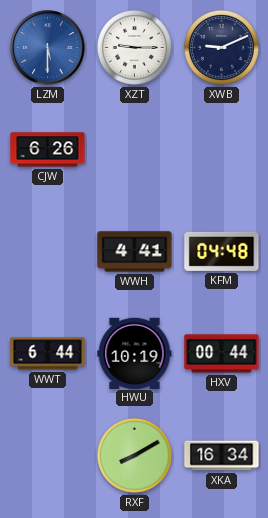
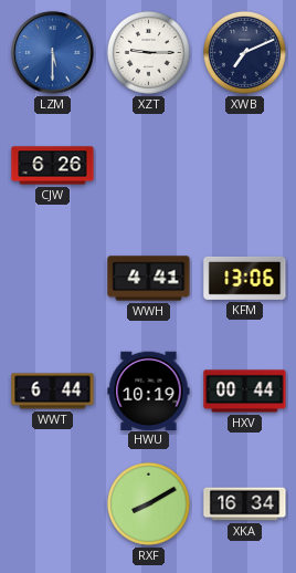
XWB: 9:11 -> 7:11 (244, 52)
KFM: 04:48 -> 13:06 (245, 278)
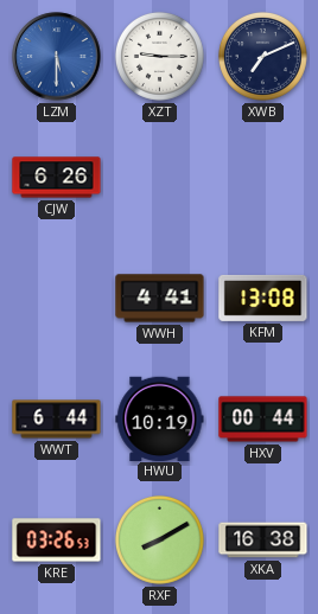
KFM: 13:06 -> 13:08 (263, 298)
KRE: none -> 03:26 (57, 541)
XKA: 16:34 -> 16:38 (263, 541)
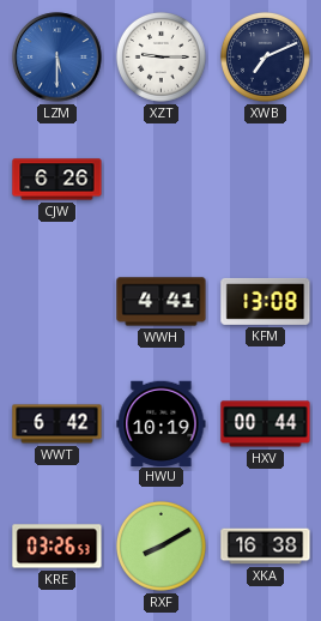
WWT: 6:44 -> 6:42 (57, 424)
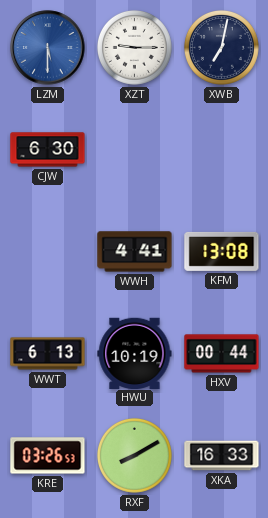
XWB: 7:11 -> 7:02 (221, 47)
CJW: 6:26 -> 6:30 (48, 150)
WWT: 6:42 -> 6:13 (48, 354)
XKA: 16:38 -> 16:33 (222, 456)
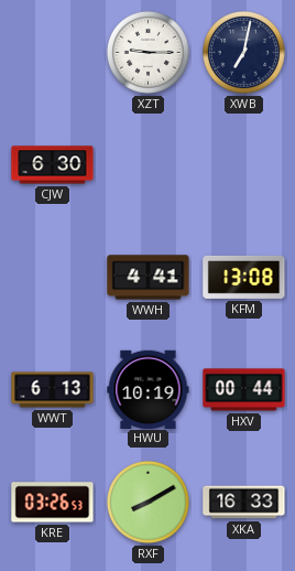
LZM: 5:30 -> none (48, 48)
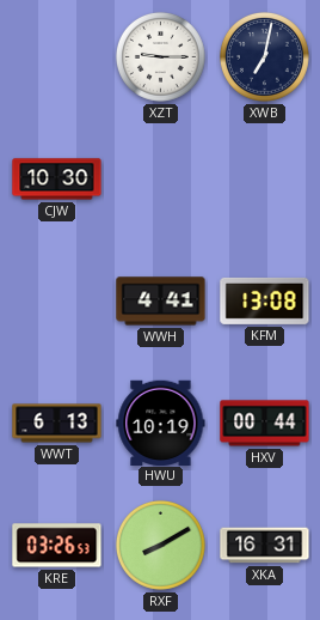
CJW: 6:30 -> 10:30 (57, 180)
XKA: 16:33 -> 16:31 (265, 546)
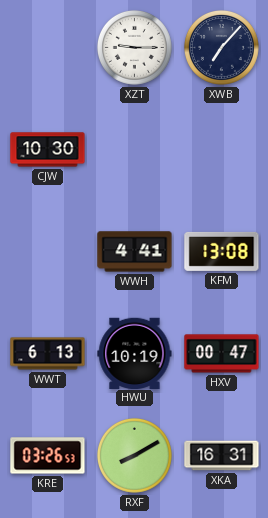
XWB: 7:02 -> 7:07 (221, 47)
HXV: 00:44 -> 00:47 (222, 354)
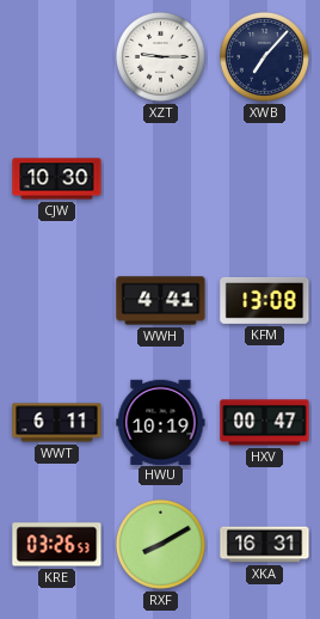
WWT: 6:13 -> 6:11 (57, 423)
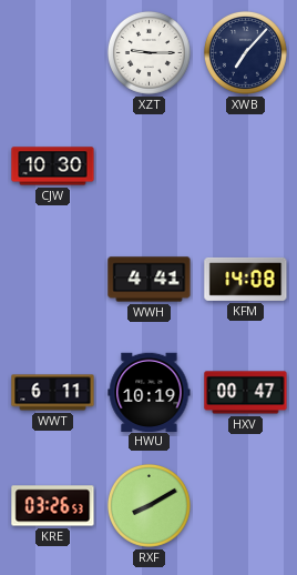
KFM: 13:08 -> 14:08 (246, 279)
XKA: 16:31 -> none (265, 545)
